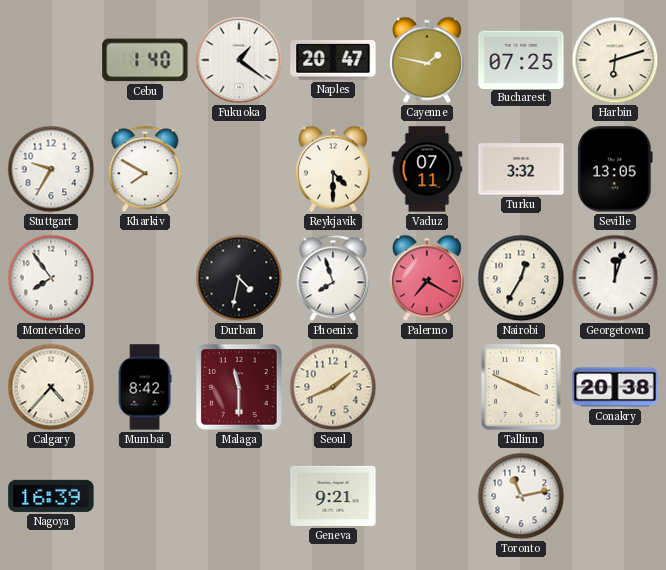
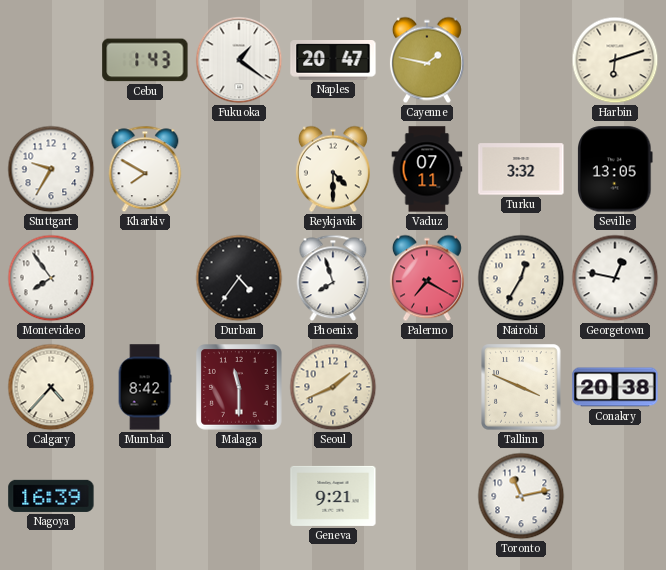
Cebu: 1:40 -> 1:43 (145, 60)
Bucharest: 07:25 -> none (521, 59)
Durban: 4:32 -> 4:36 (239, 278)
Georgetown: 12:03 -> 12:47 (615, 278)
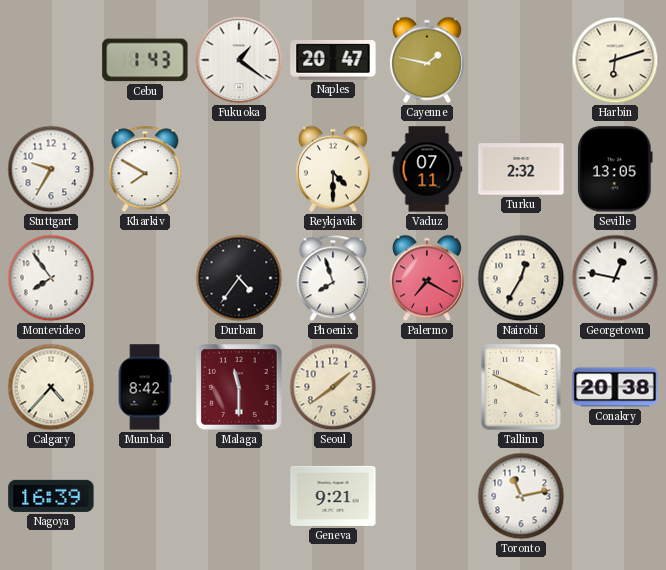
Turku: 3:32 -> 2:32 (521, 169)
Seoul: 1:41 -> 1:39 (333, 387)
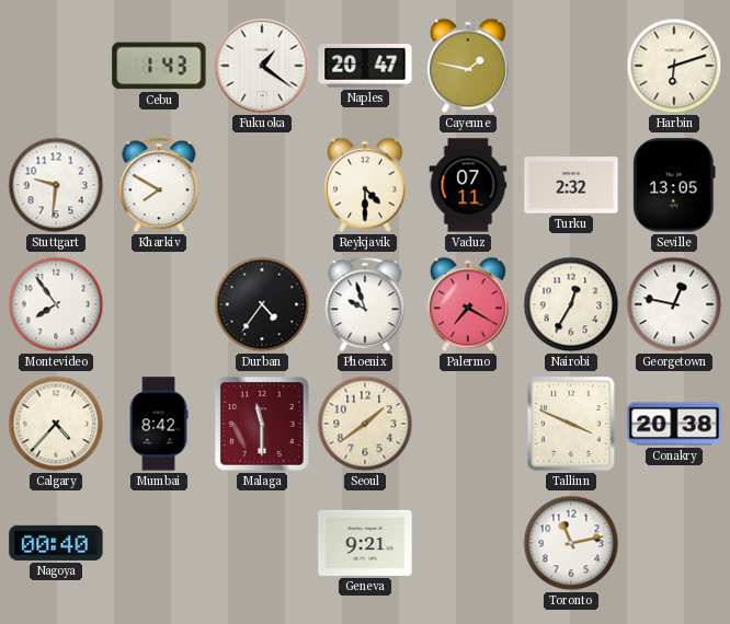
Stuttgart: 9:35 -> 9:31 (56, 185)
Phoenix: 7:57 -> 9:57 (365, 304)
Nagoya: 16:39 -> 00:40 (56, 543)
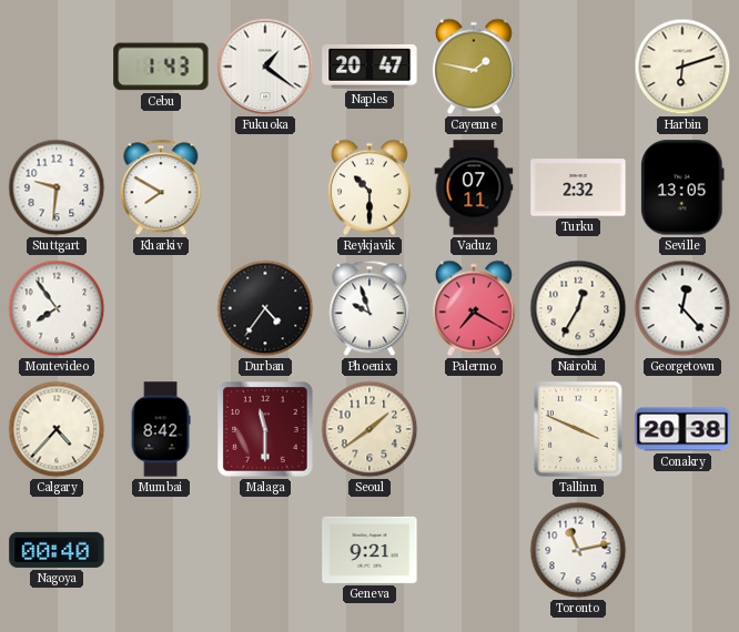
Reykjavik: 4:30 -> 10:30 (369, 187)
Georgetown: 12:47 -> 12:23 (682, 308)
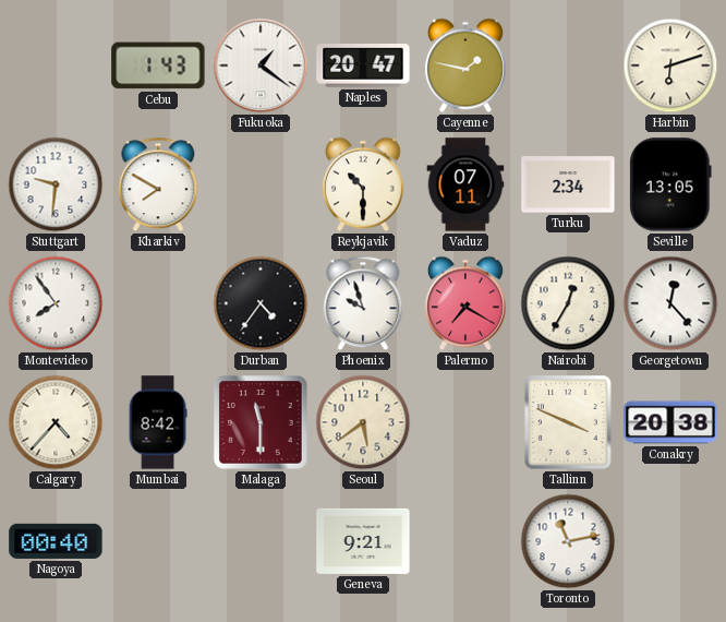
Turku: 2:32 -> 2:34 (568, 184)
Seoul: 1:39 -> 5:39 (363, 422)
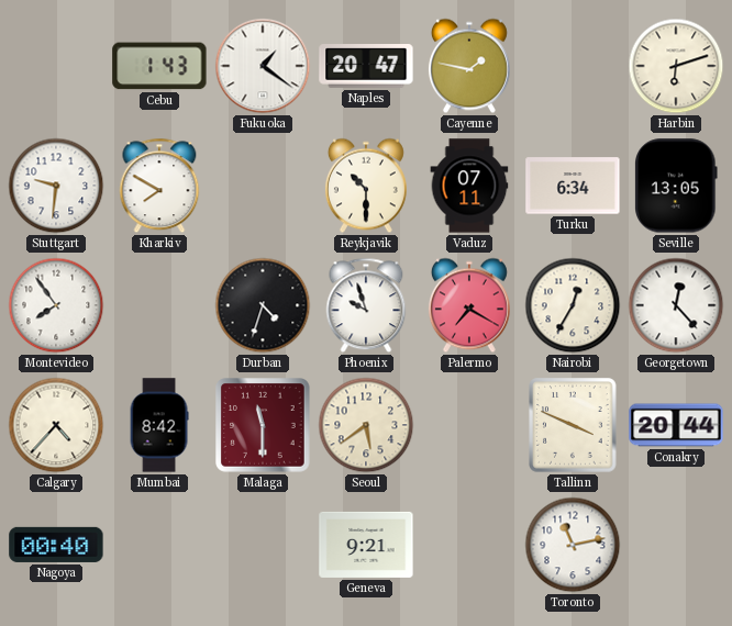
Turku: 2:34 -> 6:34 (573, 186)
Durban: 4:36 -> 4:33 (263, 305)
Conakry: 20:38 -> 20:44 (676, 425)
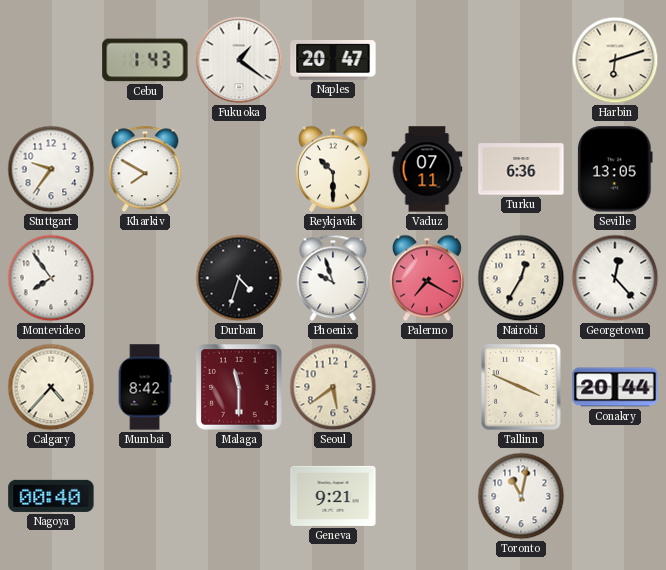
Cayenne: 1:47 -> none (469, 66)
Stuttgart: 9:31 -> 9:36 (51, 169)
Turku: 6:34 -> 6:36 (521, 169)
Toronto: 11:13 -> 11:02 (521, 496)
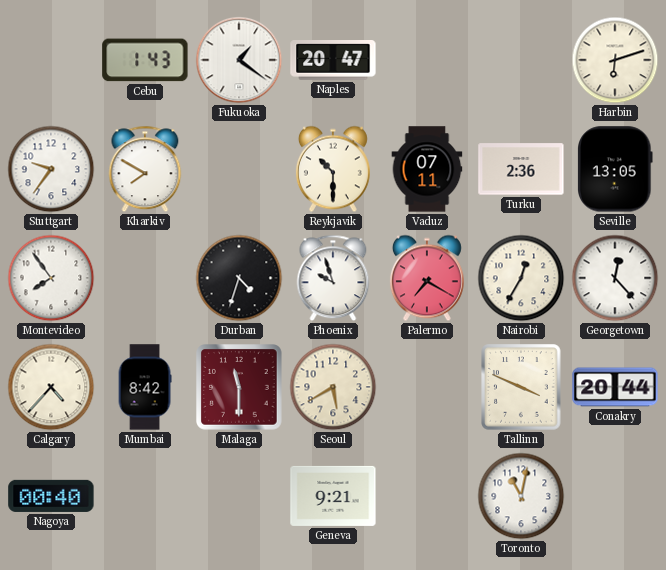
Turku: 6:36 -> 2:36 (521, 169)
Seoul: 5:39 -> 5:40 (333, 387)
